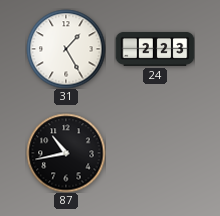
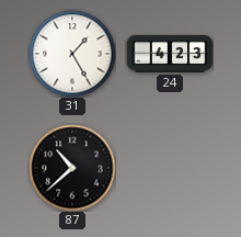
24: 2:23 -> 4:23 (170, 54)
87: 10:43 -> 10:38 (72, 168)
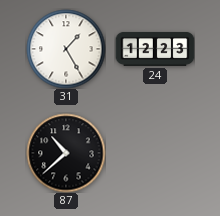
24: 4:23 -> 12:23 (155, 49)
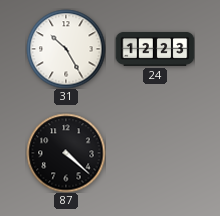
31: 1:25 -> 10:25 (66, 49)
87: 10:38 -> 4:22 (66, 153)
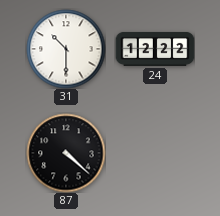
31: 10:25 -> 10:30 (66, 49)
24: 12:23 -> 12:22 (155, 49)
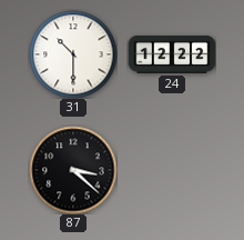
87: 4:22 -> 3:22 (73, 170)
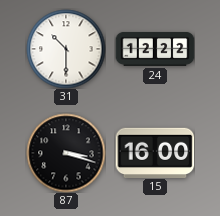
87: 3:22 -> 3:18 (66, 153)
15: none -> 16:00 (155, 152)
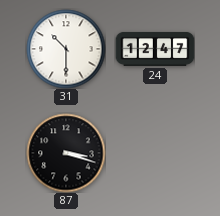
24: 12:22 -> 12:47 (155, 49)
15: 16:00 -> none (155, 152)
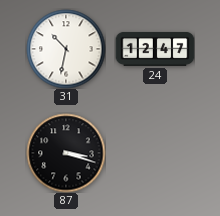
31: 10:30 -> 10:32 (66, 49)
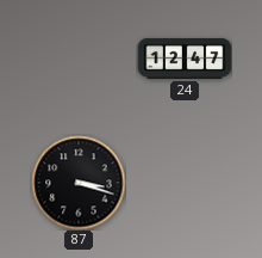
31: 10:32 -> none (66, 49)
